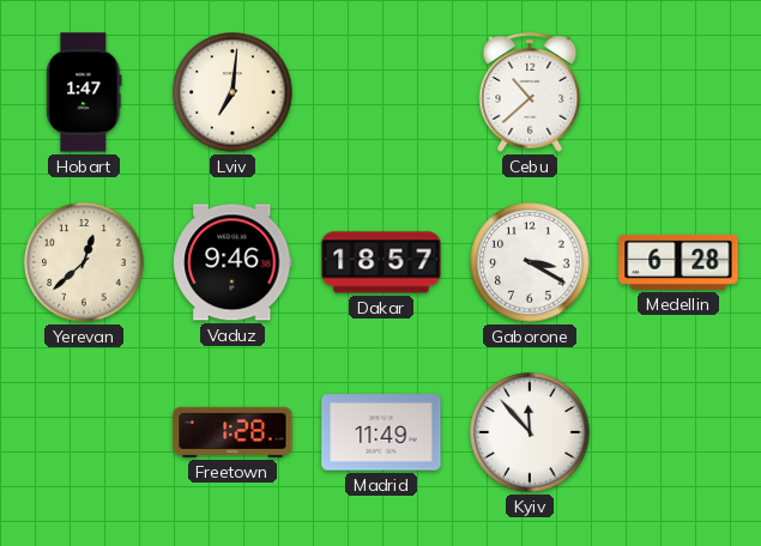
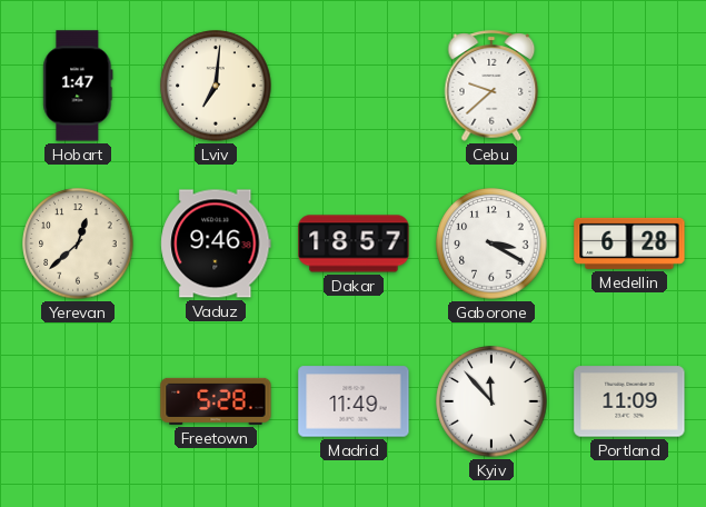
Cebu: 10:38 -> 9:38 (491, 86)
Freetown: 1:28 -> 5:28 (216, 401)
Portland: none -> 11:09 (629, 401)
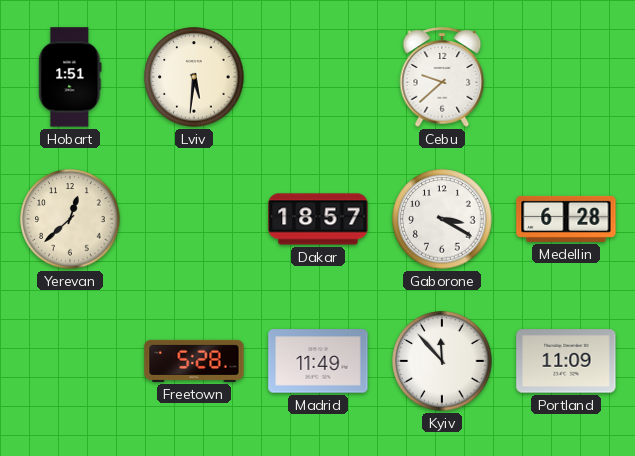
Hobart: 1:47 -> 1:51 (70, 77)
Lviv: 7:01 -> 5:31 (194, 77)
Vaduz: 9:46 -> none (216, 243)
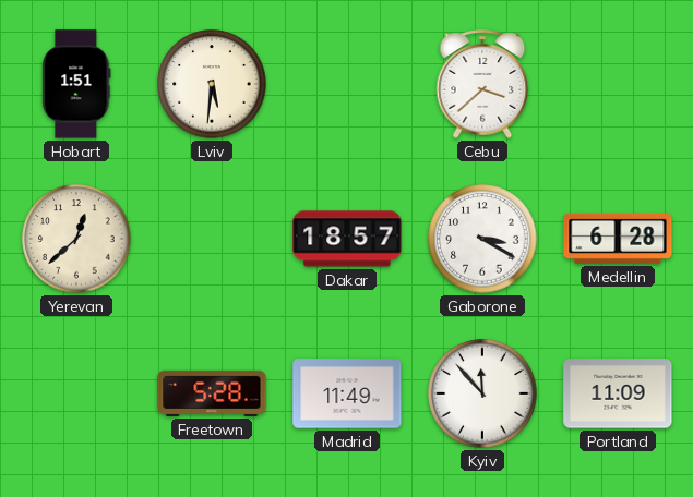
Cebu: 9:38 -> 3:38 (482, 84)
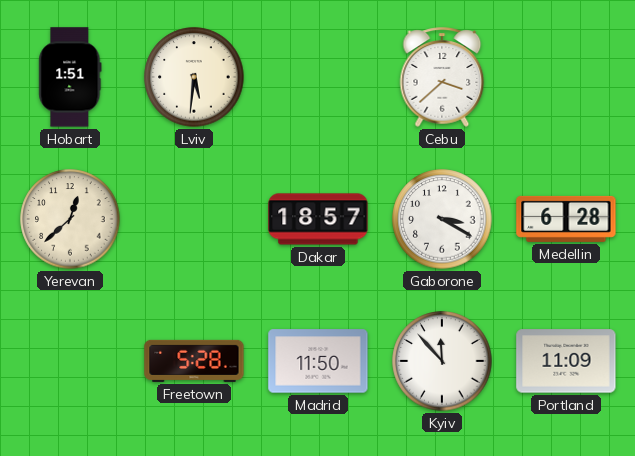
Madrid: 11:49 -> 11:50 (318, 361)
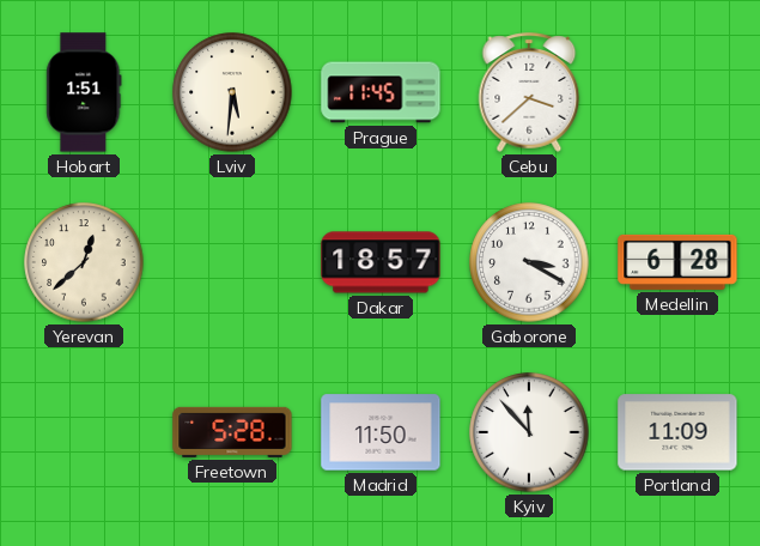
Prague: none -> 11:45 (381, 92)
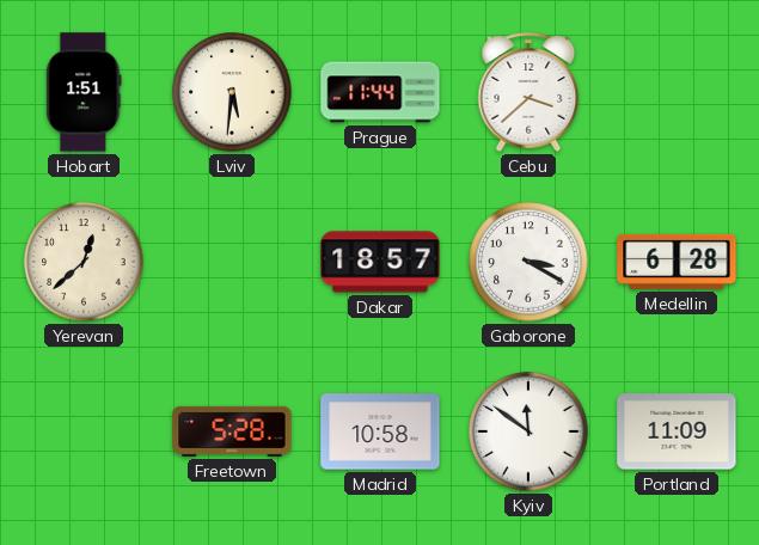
Prague: 11:45 -> 11:44 (380, 92)
Madrid: 11:50 -> 10:58 (380, 431)
Kyiv: 11:53 -> 11:51 (528, 431)
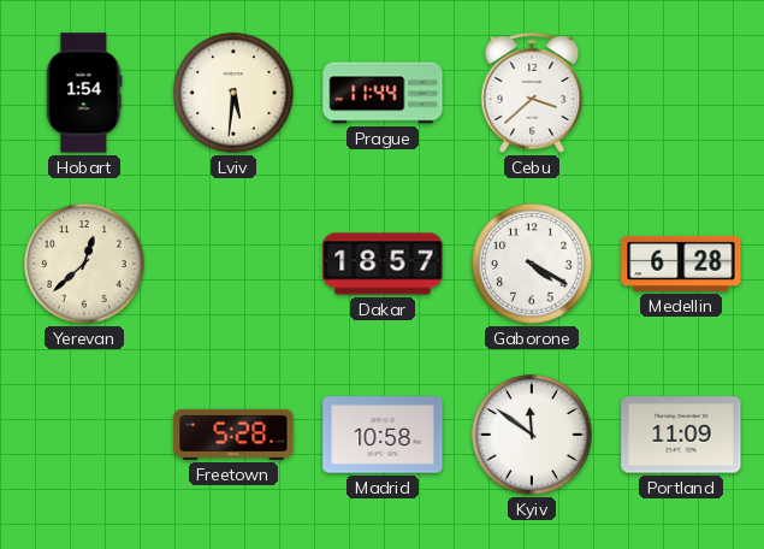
Hobart: 1:51 -> 1:54 (84, 93)
Gaborone: 3:20 -> 4:20 (532, 264)
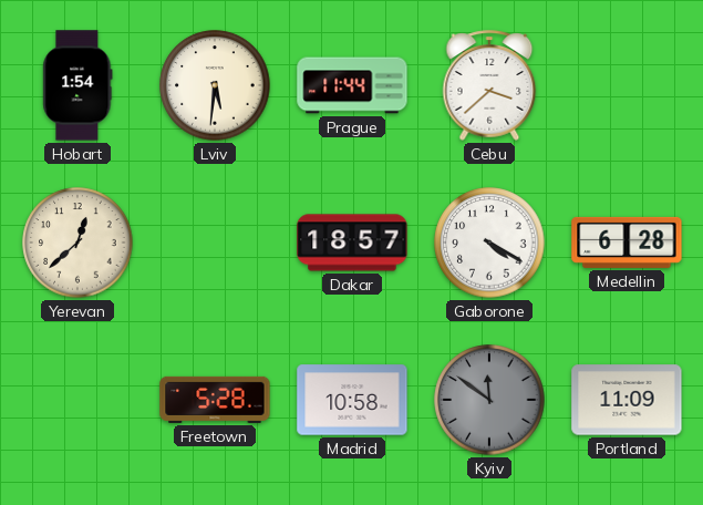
Kyiv dial: white -> grey (489, 400)
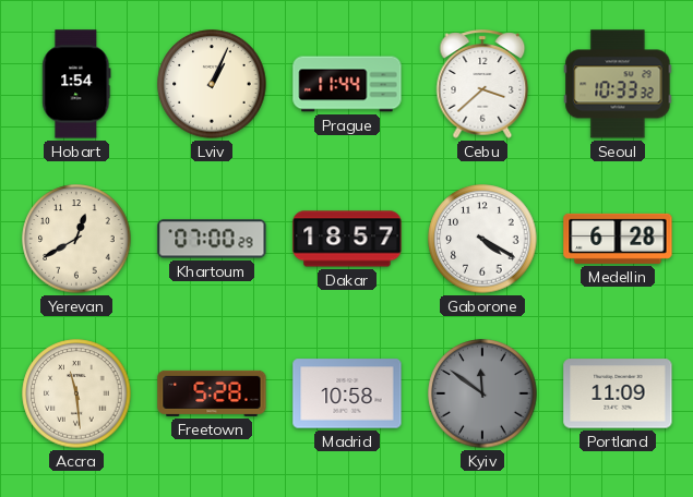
Lviv: 5:31 -> 1:04 (212, 84)
Seoul: none -> 10:33 (618, 84)
Yerevan: 12:38 -> 12:40 (76, 239)
Khartoum: none -> 07:00 (212, 239)
Accra: none -> 11:29 (76, 393)
